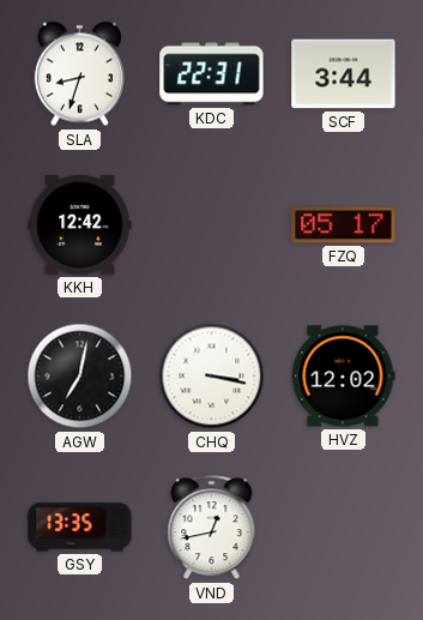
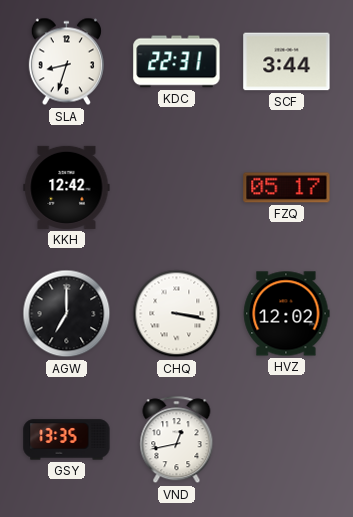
AGW: 7:02 -> 7:00 (67, 314)
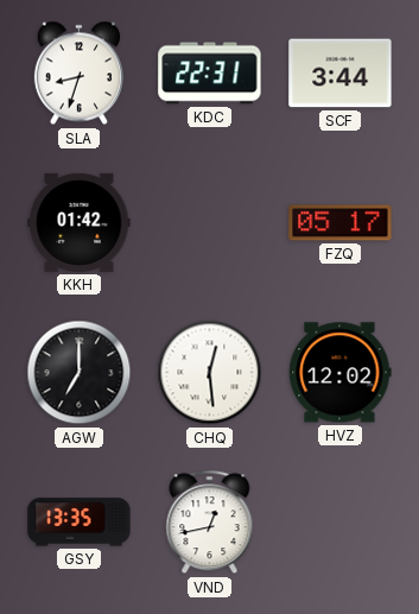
KKH: 12:42 -> 01:42 (80, 222)
CHQ: 3:17 -> 12:29 (210, 373)
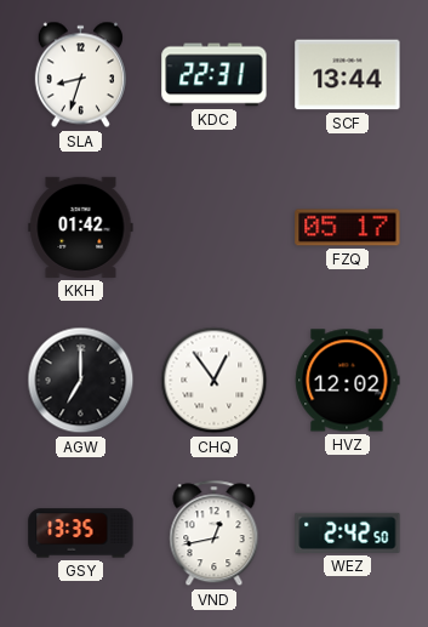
SCF: 3:44 -> 13:44 (348, 75)
CHQ: 12:29 -> 12:54 (215, 381)
WEZ: none -> 2:42 (348, 532)
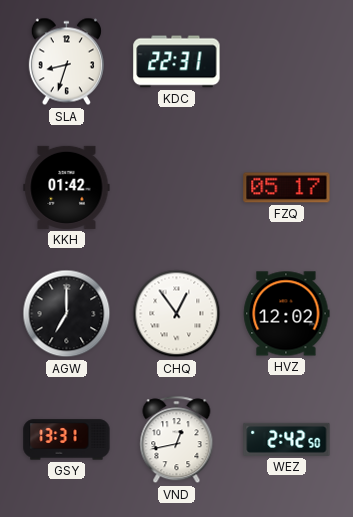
SCF: 13:44 -> none (348, 75)
GSY: 13:35 -> 13:31 (67, 440)
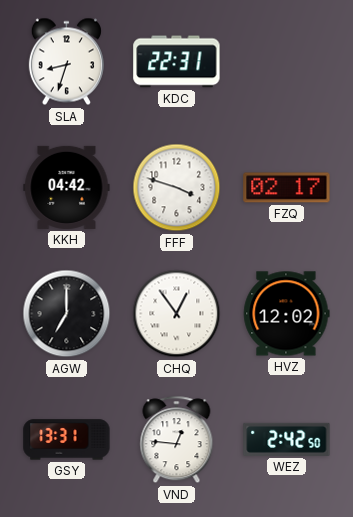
KKH: 01:42 -> 04:42 (67, 187)
FFF: none -> 3:48 (177, 188)
FZQ: 05:17 -> 02:17 (287, 188)
VND: 12:43 -> 12:46 (177, 440)
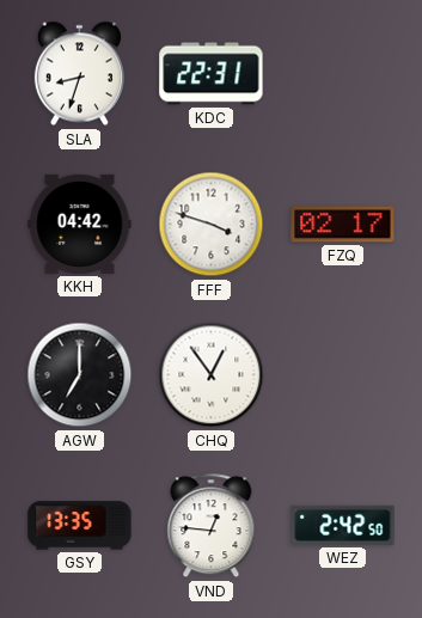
HVZ: 12:02 -> none (287, 314)
GSY: 13:31 -> 13:35 (80, 526)
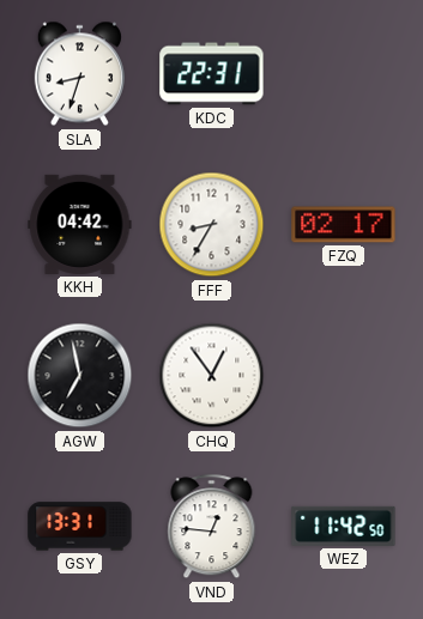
FFF: 3:48 -> 8:35 (212, 225)
AGW: 7:00 -> 6:58 (80, 376)
GSY: 13:35 -> 13:31 (80, 527)
WEZ: 2:42 -> 11:42 (344, 526)
